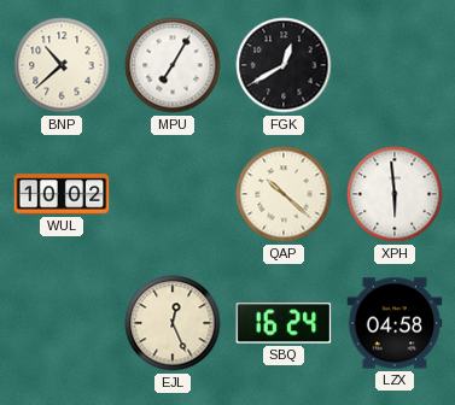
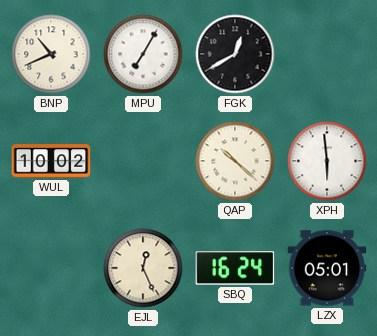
BNP: 10:38 -> 10:41 (51, 54)
LZX: 04:58 -> 05:01 (327, 268)
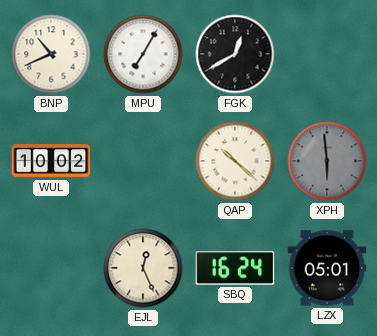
XPH dial: white -> grey (327, 161)
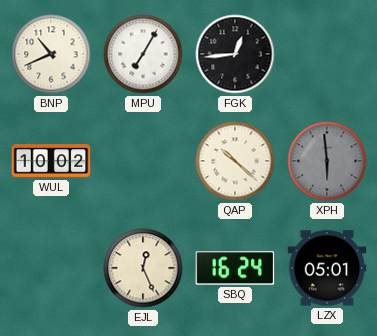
FGK: 12:40 -> 12:44 (235, 54)
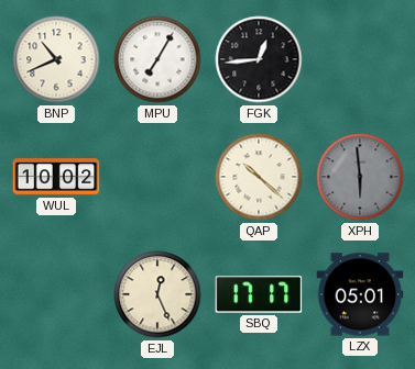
SBQ: 16:24 -> 17:17 (259, 294)
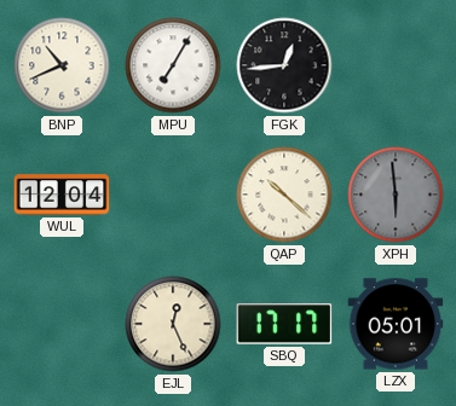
WUL: 10:02 -> 12:04 (62, 195)
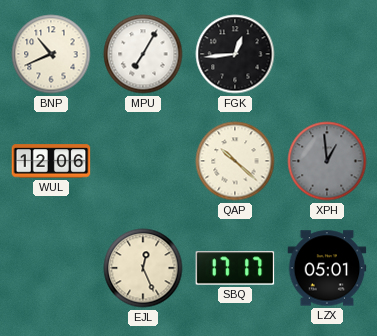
WUL: 12:04 -> 12:06 (51, 161)
XPH: 5:59 -> 12:59 (327, 161)
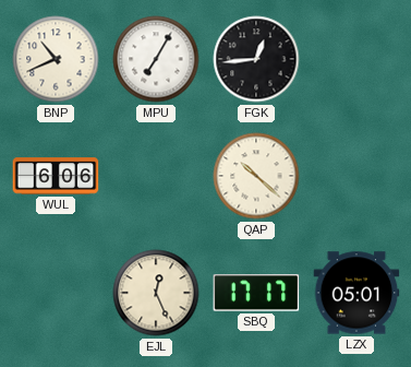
WUL: 12:06 -> 6:06 (56, 176)
XPH: 12:59 -> none (327, 161)
